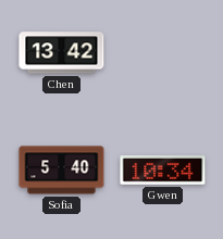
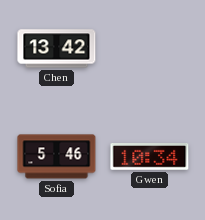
Sofia: 5:40 -> 5:46 (57, 157)
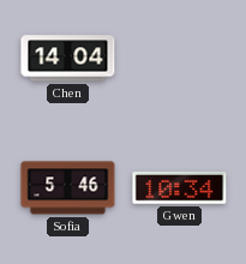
Chen: 13:42 -> 14:04 (68, 59)
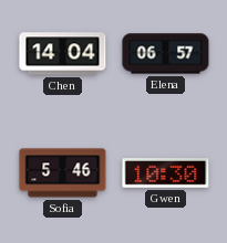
Elena: none -> 06:57 (166, 54)
Gwen: 10:34 -> 10:30 (166, 173)
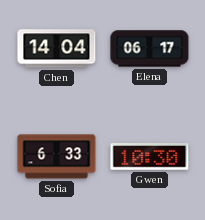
Elena: 06:57 -> 06:17 (150, 49)
Sofia: 5:46 -> 6:33 (57, 157)
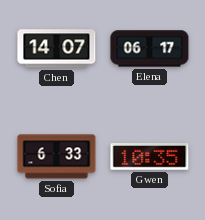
Chen: 14:04 -> 14:07 (57, 49)
Gwen: 10:30 -> 10:35 (150, 157)
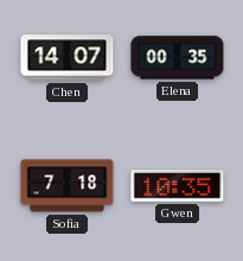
Elena: 06:17 -> 00:35 (178, 58)
Sofia: 6:33 -> 7:18 (68, 186)
